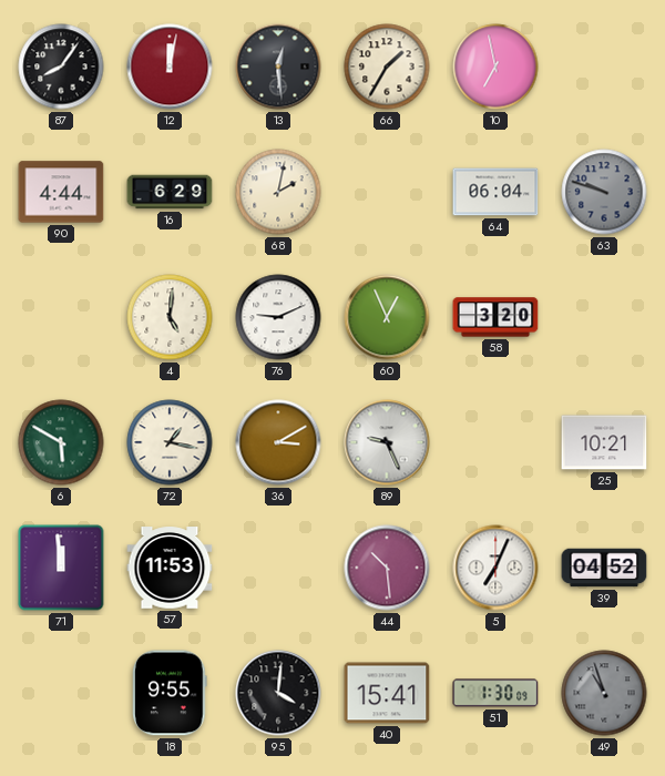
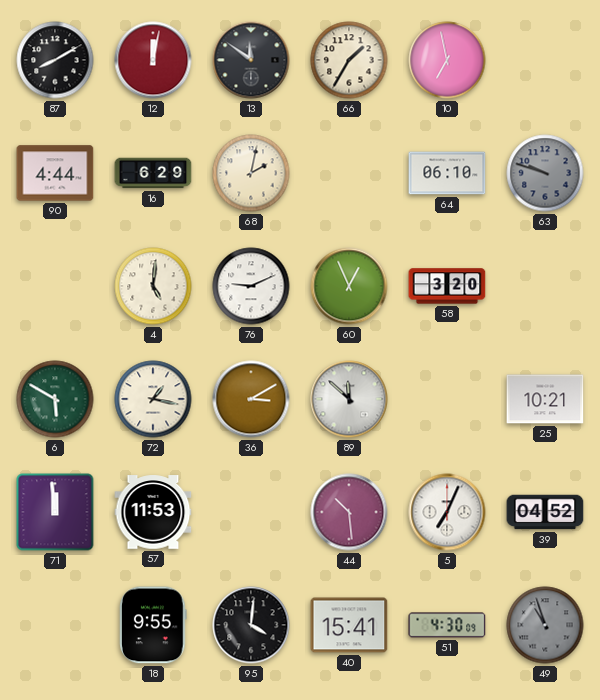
87: 8:06 -> 8:10 (55, 60)
13: 12:29 -> 11:51 (251, 60)
64: 06:04 -> 06:10 (447, 173)
89: 9:26 -> 11:52 (349, 399)
51: 1:30 -> 4:30 (447, 625)
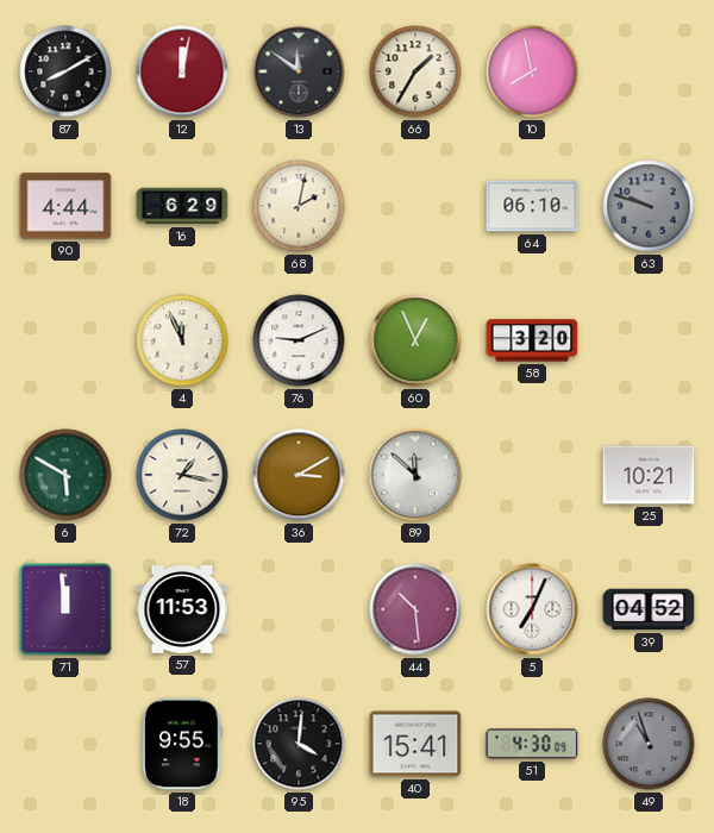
10: 6:58 -> 7:58 (532, 71)
4: 5:01 -> 11:56 (182, 340)
